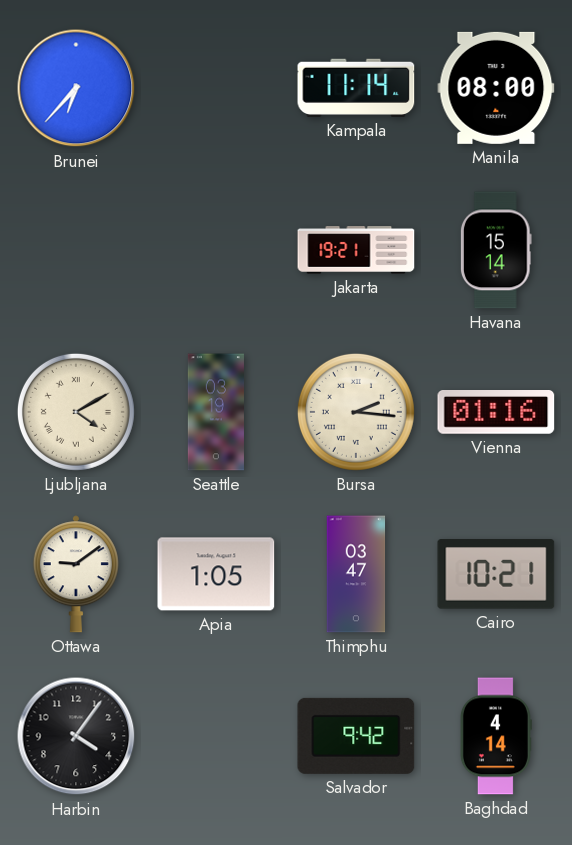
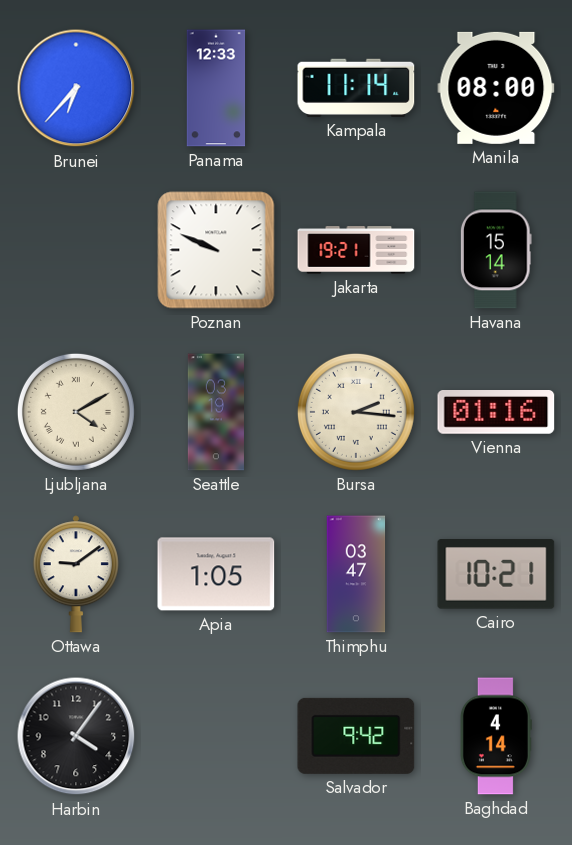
Panama: none -> 12:33 (216, 88)
Poznan: none -> 9:49 (216, 250)
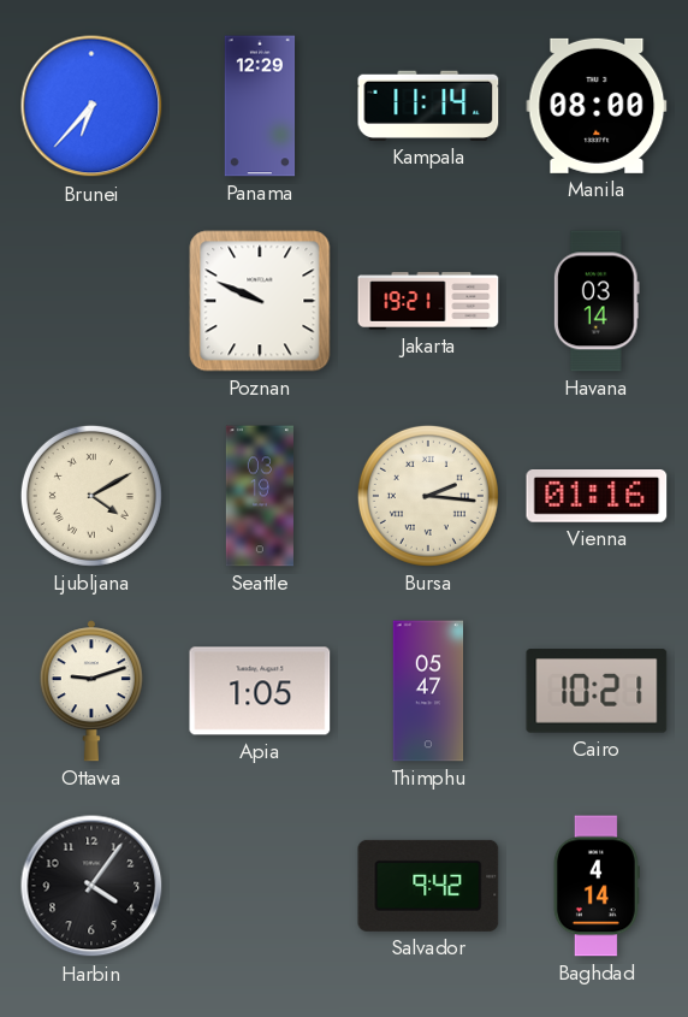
Panama: 12:33 -> 12:29 (260, 106)
Havana: 15:14 -> 03:14 (597, 301)
Ottawa: 9:09 -> 9:12 (91, 691)
Thimphu: 03:47 -> 05:47 (428, 691)
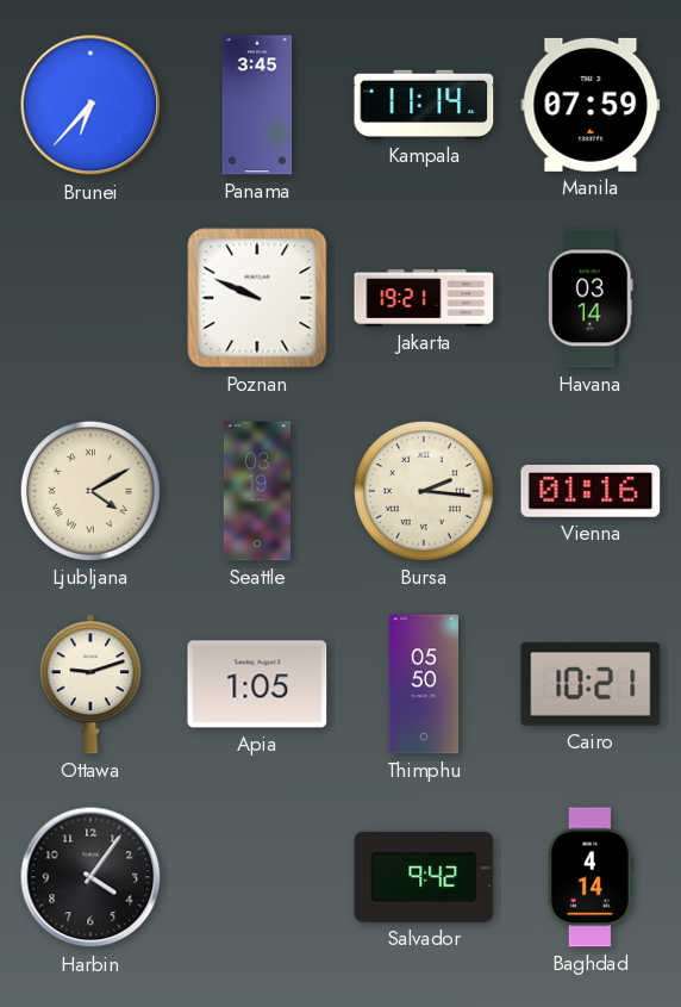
Panama: 12:29 -> 3:45 (257, 105)
Manila: 08:00 -> 07:59 (591, 105)
Thimphu: 05:47 -> 05:50 (424, 684)
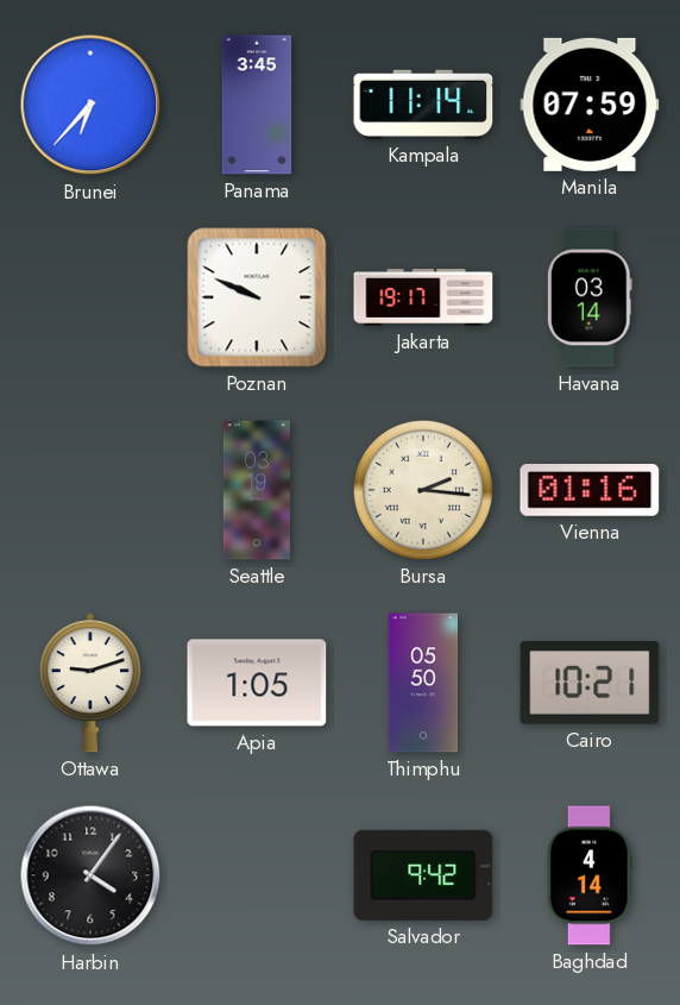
Jakarta: 19:21 -> 19:17 (423, 297)
Ljubljana: 4:10 -> none (90, 491)
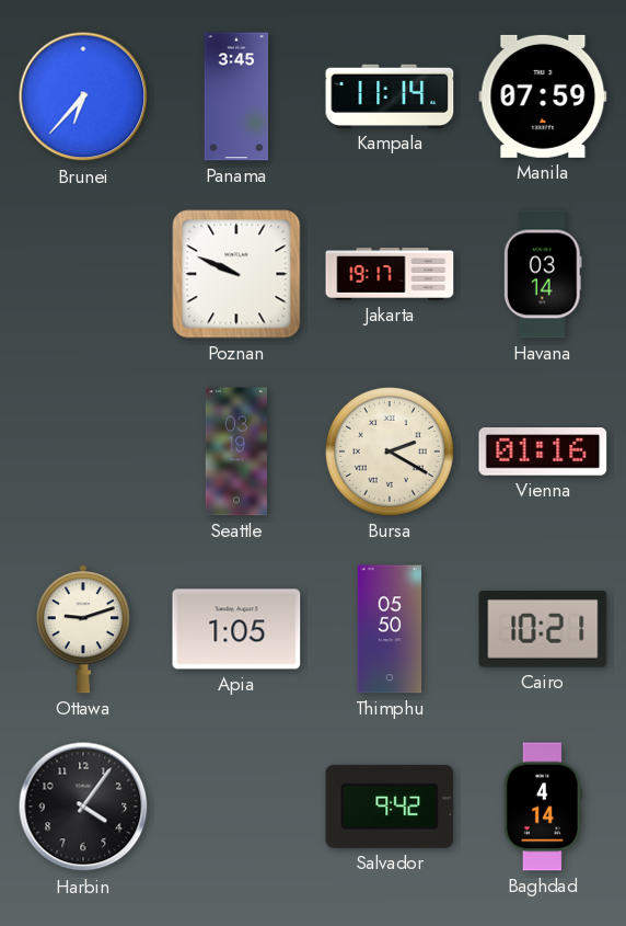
Bursa: 2:16 -> 2:20 (390, 451)
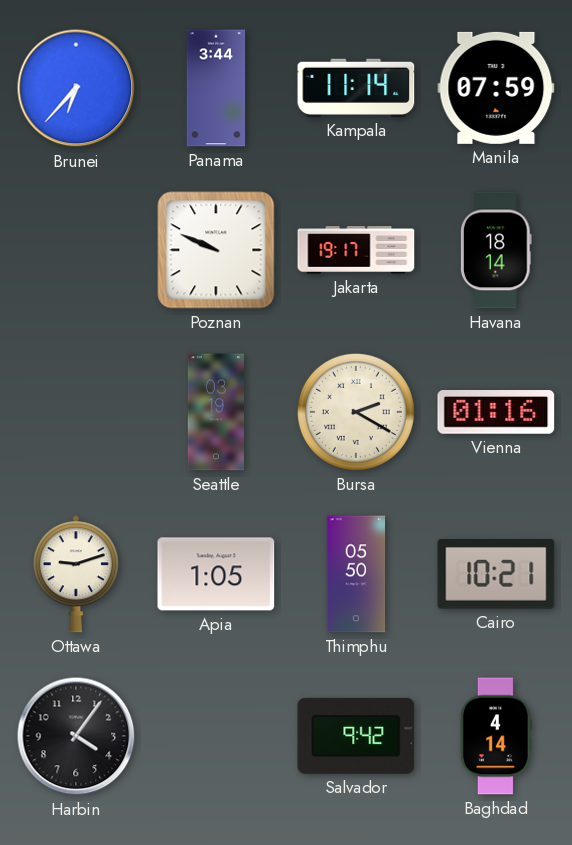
Panama: 3:45 -> 3:44 (216, 88)
Havana: 03:14 -> 18:14 (496, 250)
